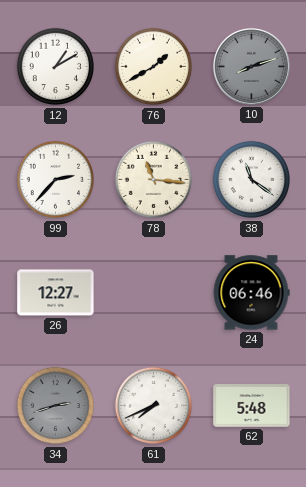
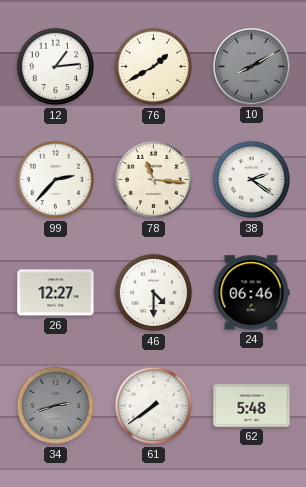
12: 1:10 -> 1:14 (56, 67)
10: 8:12 -> 8:10 (251, 66)
38: 11:21 -> 2:21 (252, 180)
46: none -> 4:30 (154, 293)
61: 7:41 -> 7:39 (154, 406)
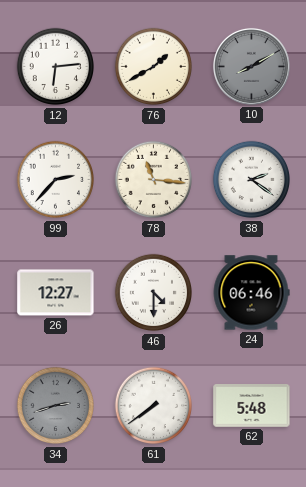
12: 1:14 -> 6:14 (56, 67)
